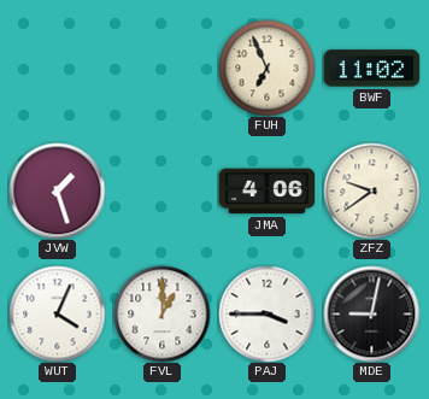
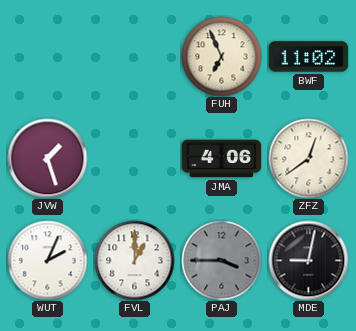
ZFZ: 9:39 -> 12:39 (308, 158)
WUT: 4:04 -> 2:04 (47, 260)
PAJ dial: white -> grey (221, 260)
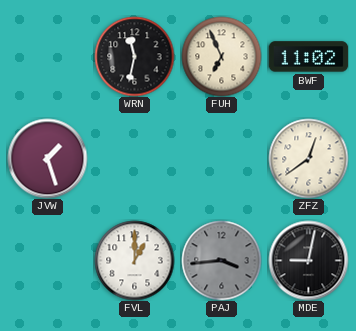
WRN: none -> 11:32 (134, 56)
JMA: 4:06 -> none (221, 159)
WUT: 2:04 -> none (47, 260)
PAJ: 3:45 -> 3:44 (221, 260)
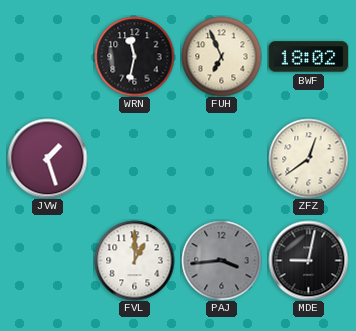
BWF: 11:02 -> 18:02 (308, 57)
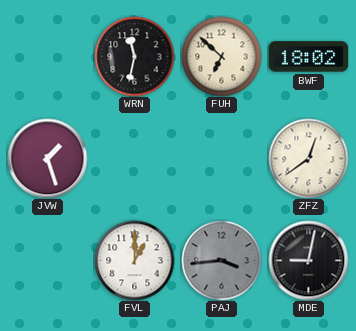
FUH: 6:56 -> 6:52 (221, 56)
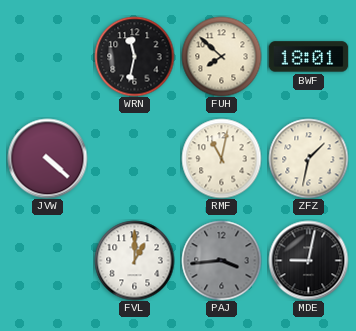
FUH: 6:52 -> 7:52 (221, 56)
BWF: 18:02 -> 18:01 (308, 57)
JVW: 1:27 -> 4:22 (47, 158)
RMF: none -> 11:02 (221, 158)
ZFZ: 12:39 -> 1:32 (308, 158)
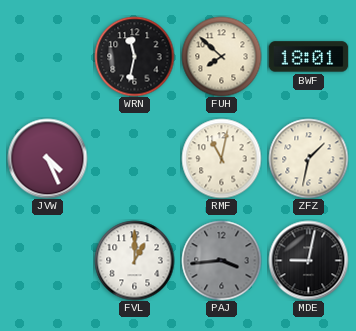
JVW: 4:22 -> 4:26 (47, 158)
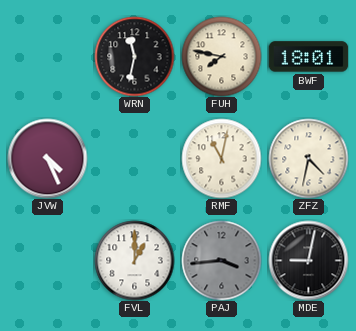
FUH: 7:52 -> 7:47 (221, 56)
ZFZ: 1:32 -> 4:32 (308, 158)
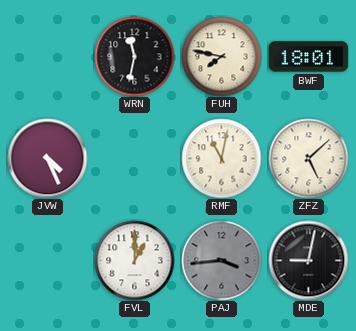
ZFZ: 4:32 -> 5:08 (308, 158)
